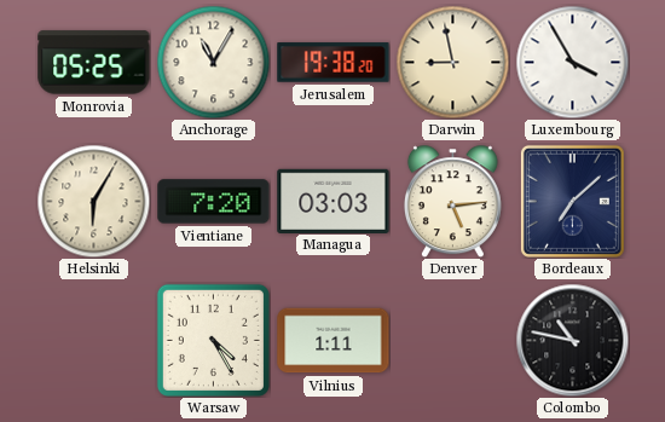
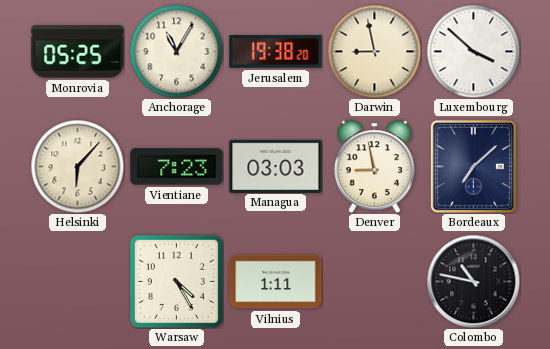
Luxembourg: 3:55 -> 3:52 (473, 51)
Helsinki: 6:05 -> 6:07 (77, 166)
Vientiane: 7:20 -> 7:23 (177, 167)
Denver: 5:14 -> 8:58 (374, 166)
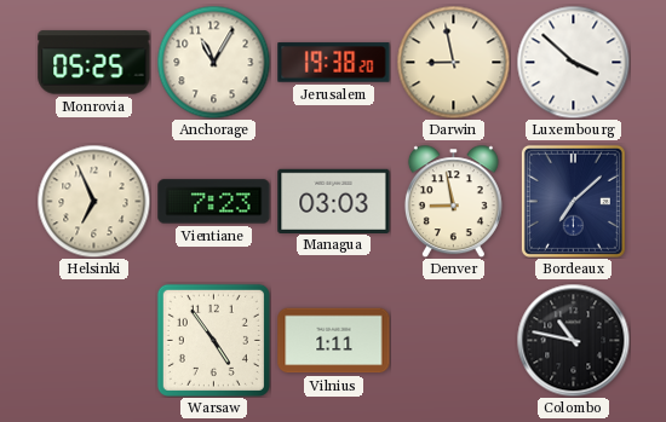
Helsinki: 6:07 -> 6:56 (93, 201)
Warsaw: 4:25 -> 4:54 (213, 340)
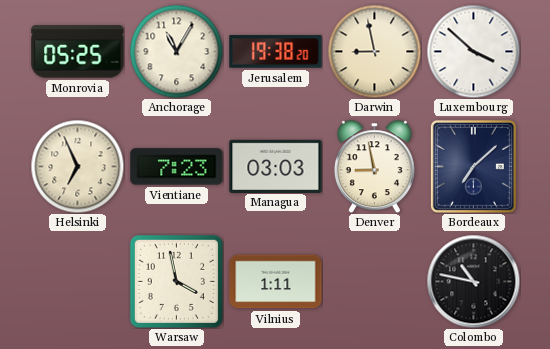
Warsaw: 4:54 -> 3:58 (176, 281)
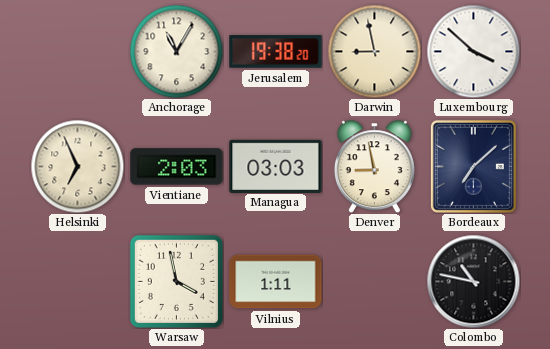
Monrovia: 05:25 -> none (78, 52)
Vientiane: 7:23 -> 2:03 (177, 167)
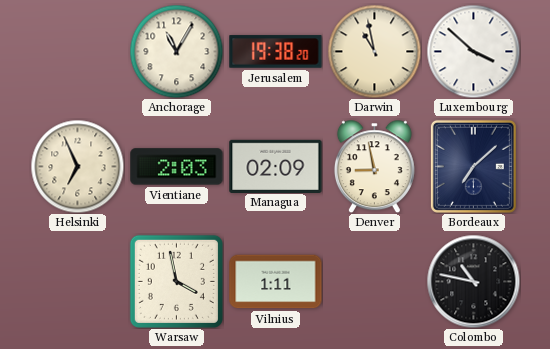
Darwin: 8:58 -> 10:58 (374, 51)
Managua: 03:03 -> 02:09 (276, 166)
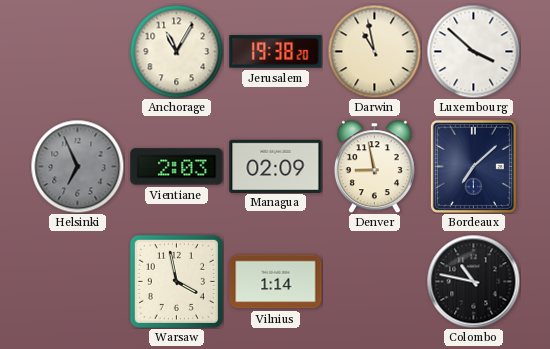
Helsinki dial: cream -> grey (77, 166)
Vilnius: 1:11 -> 1:14 (276, 282)
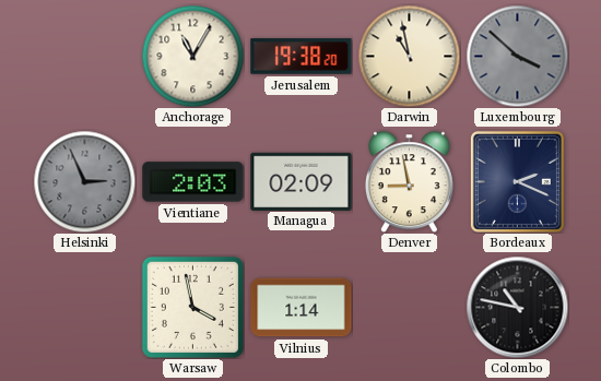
Luxembourg dial: white -> grey (517, 56)
Helsinki: 6:56 -> 2:56 (84, 181)
Bordeaux: 7:08 -> 2:19 (517, 181)
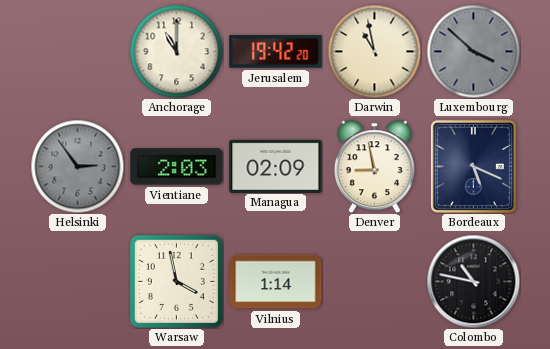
Anchorage: 11:05 -> 11:00 (176, 51)
Jerusalem: 19:38 -> 19:42 (276, 52)
Helsinki: 2:56 -> 2:54 (77, 166)
Bordeaux: 2:19 -> 5:19 (473, 166)
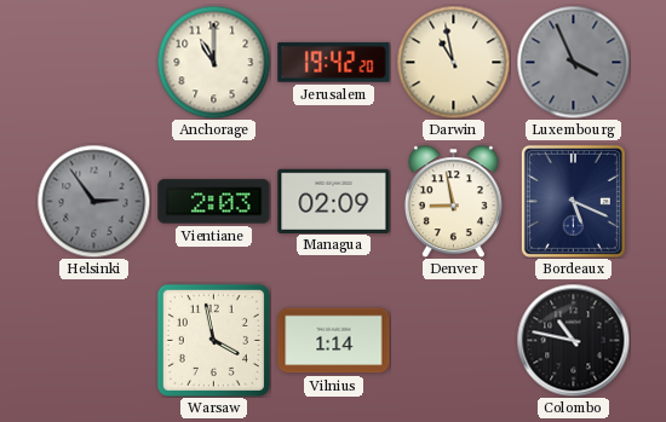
Luxembourg: 3:52 -> 3:56 (573, 62)
